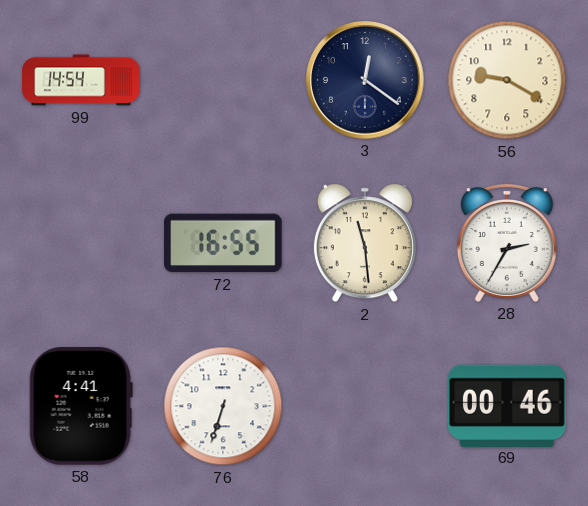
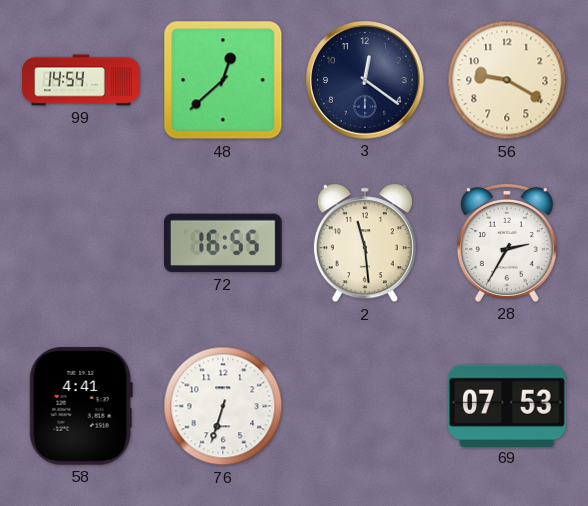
48: none -> 12:38 (223, 80)
69: 00:46 -> 07:53 (508, 405)
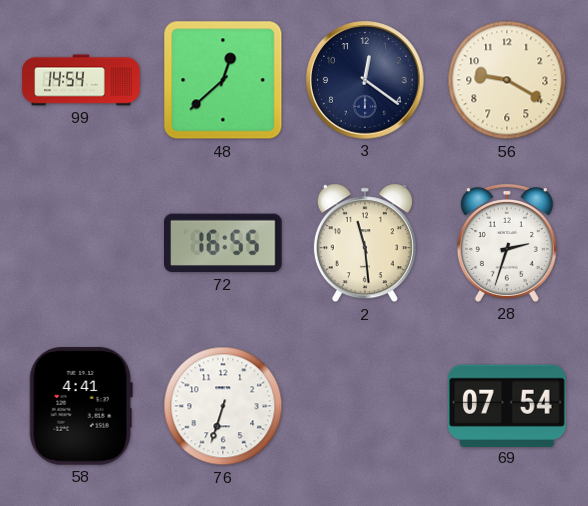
28: 2:35 -> 2:33 (507, 244)
69: 07:53 -> 07:54 (508, 405)
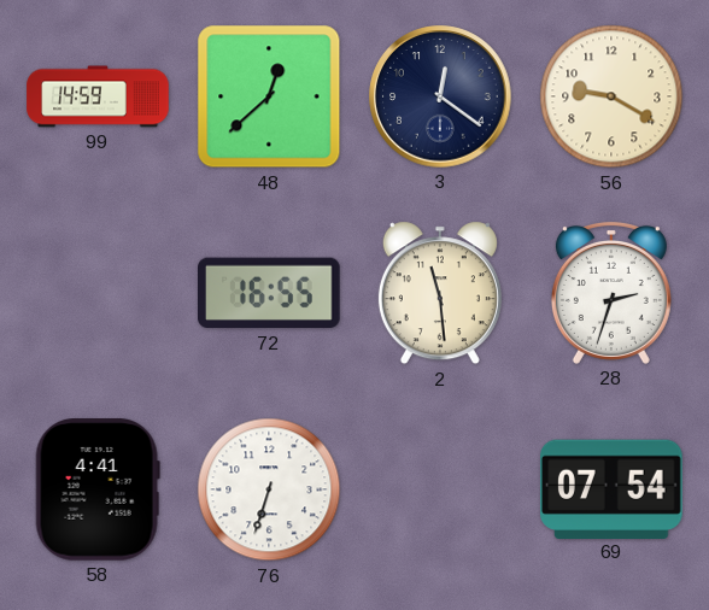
99: 14:54 -> 14:59 (98, 96)
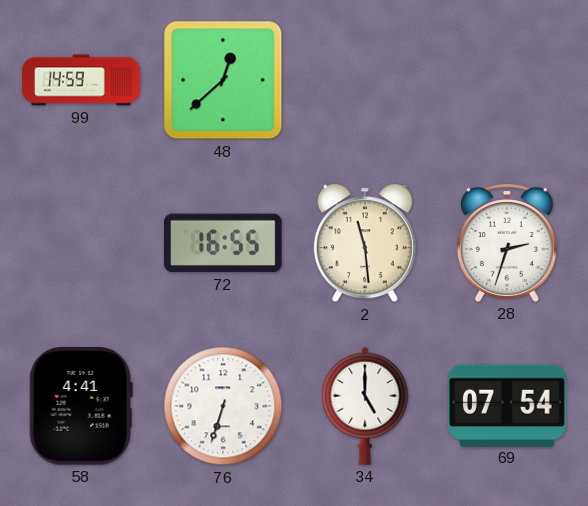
3: 12:21 -> none (440, 96)
56: 9:20 -> none (611, 96)
34: none -> 5:00 (365, 406)
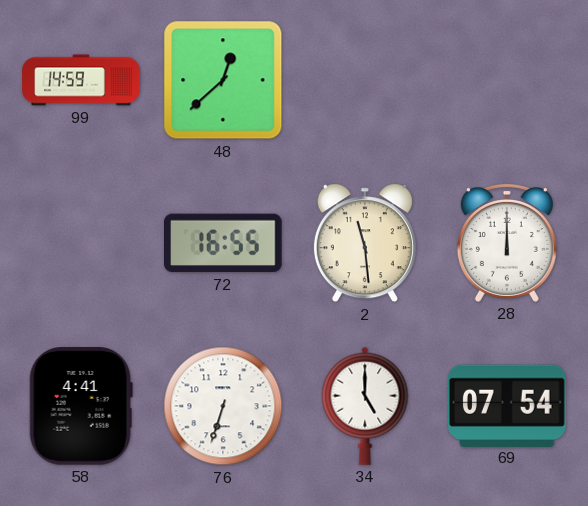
28: 2:33 -> 12:00 (507, 244)
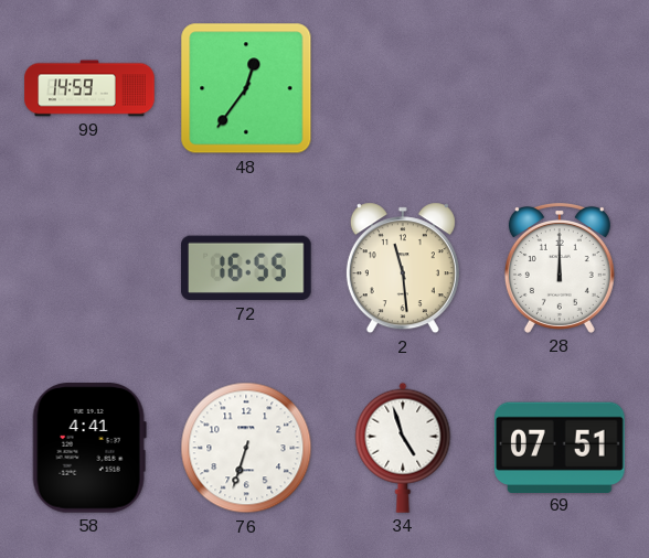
48: 12:38 -> 12:36 (246, 88)
34: 5:00 -> 4:57 (403, 448)
69: 07:54 -> 07:51 (561, 447)
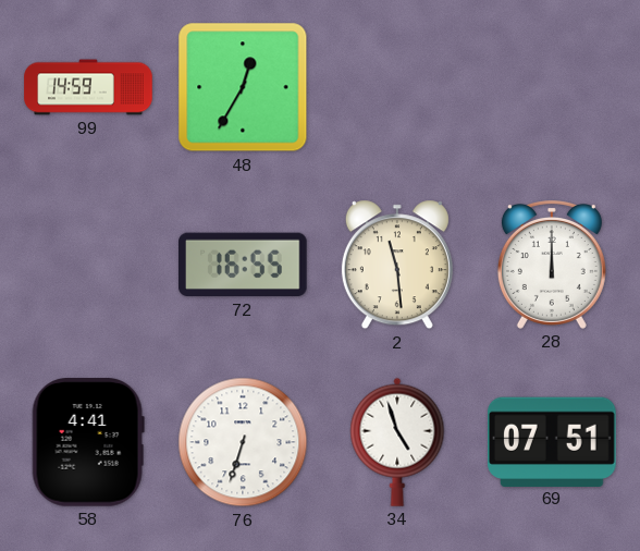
48: 12:36 -> 12:35 (243, 87)
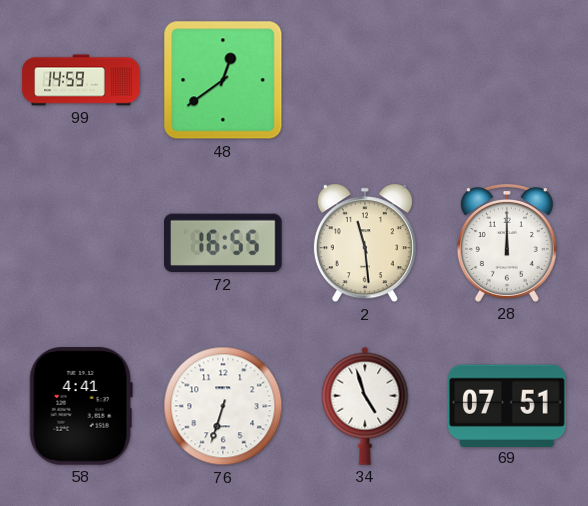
48: 12:35 -> 12:39 (223, 80)
